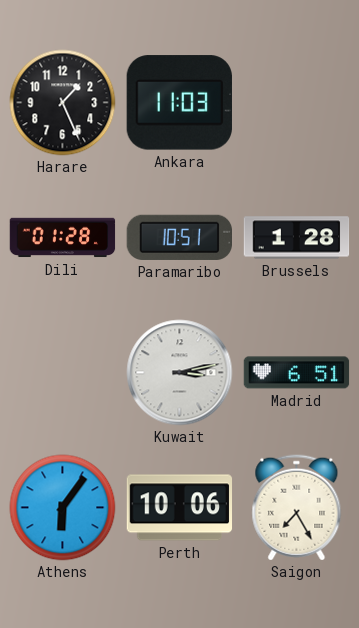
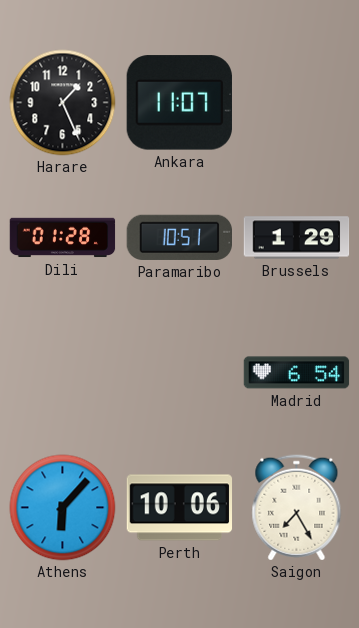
Ankara: 11:03 -> 11:07 (179, 103)
Brussels: 1:28 -> 1:29 (297, 238)
Kuwait: 3:13 -> none (180, 373)
Madrid: 6:51 -> 6:54 (297, 373)
Athens: 6:06 -> 6:07 (63, 508)
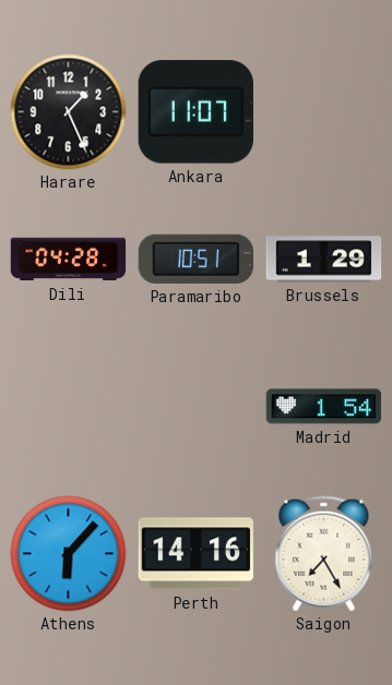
Dili: 01:28 -> 04:28 (69, 260)
Madrid: 6:54 -> 1:54 (324, 407)
Perth: 10:06 -> 14:16 (197, 554)
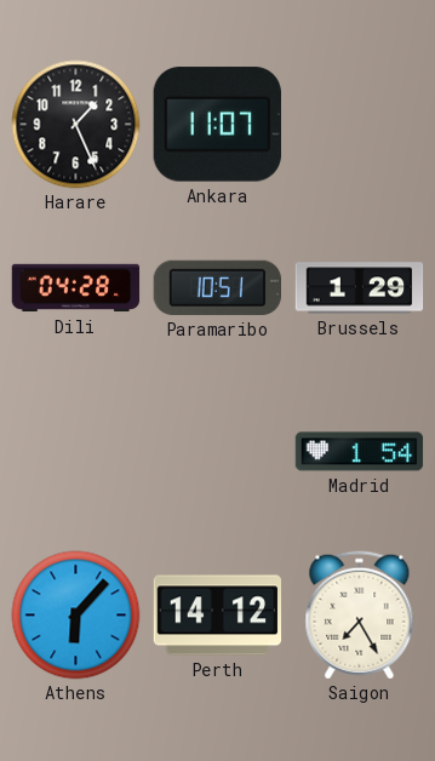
Perth: 14:16 -> 14:12 (218, 616)
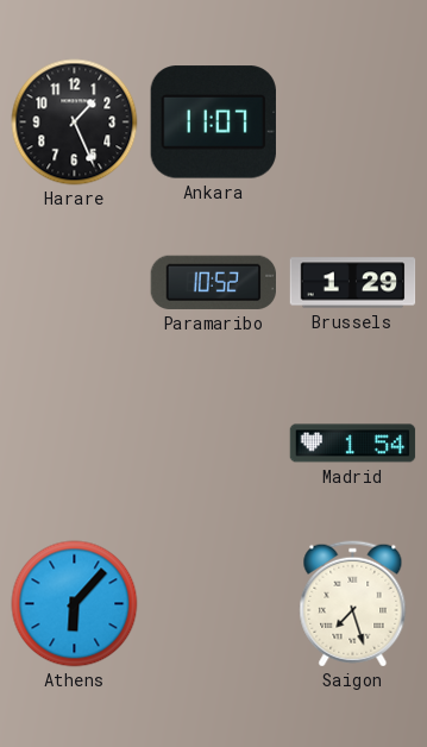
Dili: 04:28 -> none (76, 288)
Paramaribo: 10:51 -> 10:52 (213, 282)
Perth: 14:12 -> none (218, 616)
Saigon: 7:25 -> 7:27 (353, 604)
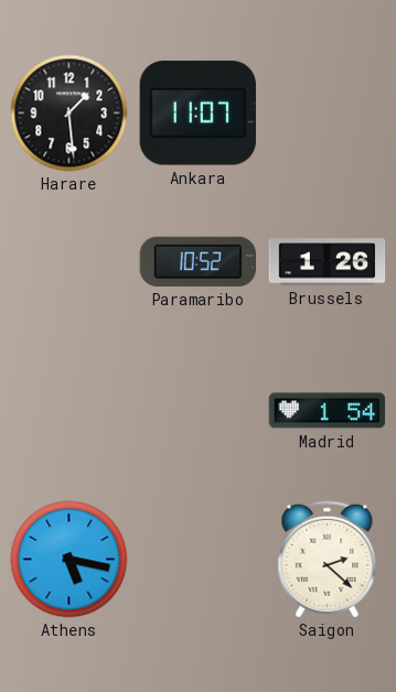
Harare: 1:26 -> 1:29 (69, 113)
Brussels: 1:29 -> 1:26 (328, 262)
Athens: 6:07 -> 5:17 (69, 560)
Saigon: 7:27 -> 2:22 (328, 560)
